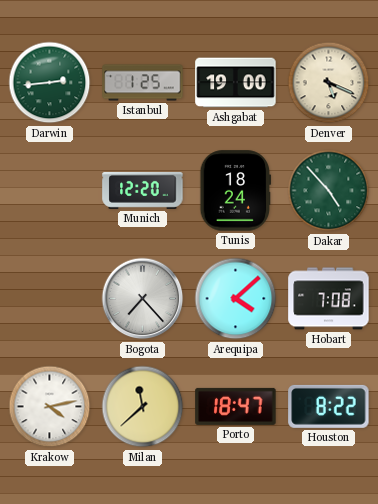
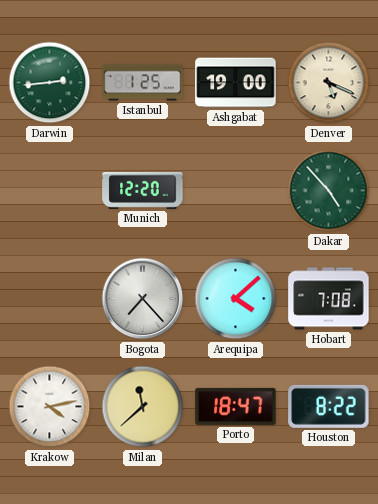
Tunis: 18:24 -> none (236, 191)
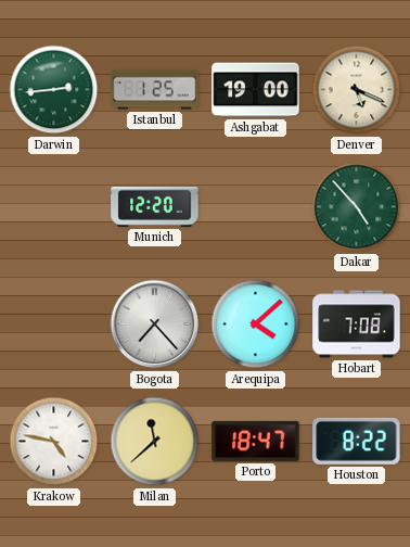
Krakow: 4:13 -> 4:47 (54, 442)
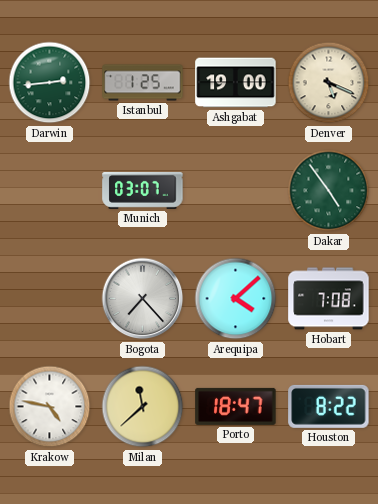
Munich: 12:20 -> 03:07 (143, 190)
Dakar: 4:53 -> 4:54 (329, 191)
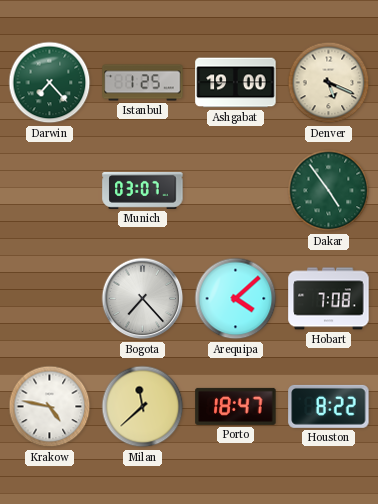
Darwin: 2:44 -> 7:23 (50, 83)
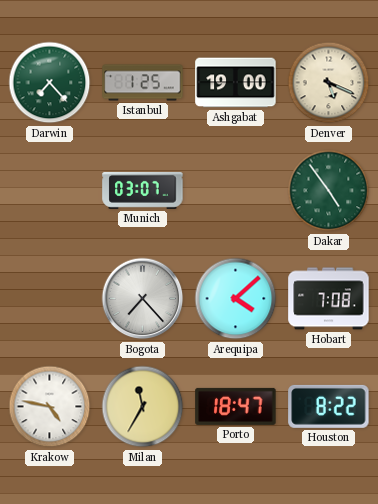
Milan: 11:38 -> 11:35 (143, 407)
